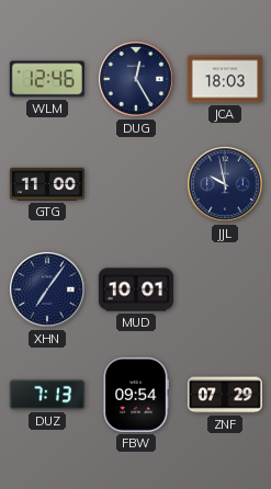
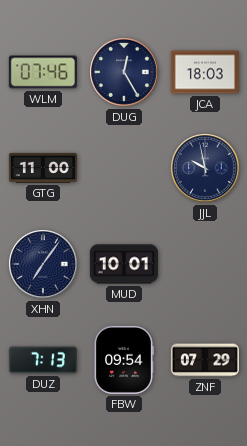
WLM: 12:46 -> 07:46 (43, 72)
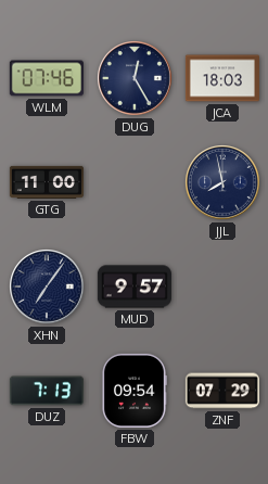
JJL: 9:58 -> 7:58 (224, 183)
MUD: 10:01 -> 9:57 (135, 286)
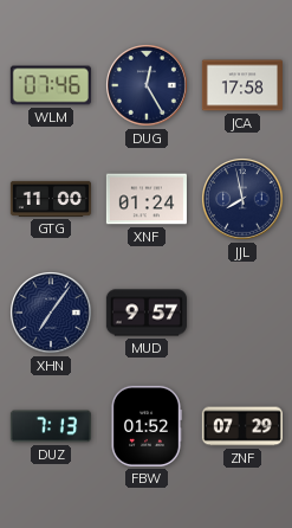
JCA: 18:03 -> 17:58 (242, 85)
XNF: none -> 01:24 (147, 199)
FBW: 09:54 -> 01:52 (147, 426)
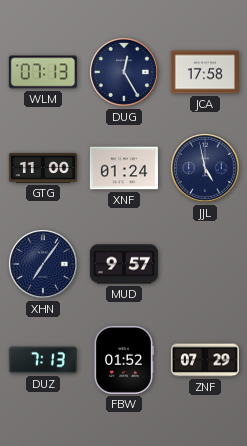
WLM: 07:46 -> 07:13 (43, 72)
JJL: 7:58 -> 4:58 (206, 169)
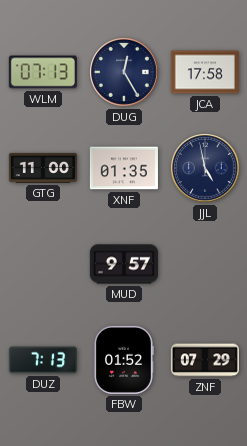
XNF: 01:24 -> 01:35 (124, 168)
XHN: 7:06 -> none (44, 265)
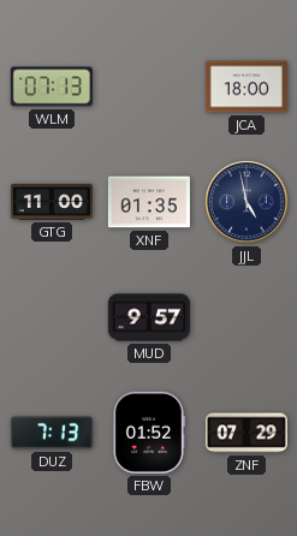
DUG: 12:25 -> none (125, 73)
JCA: 17:58 -> 18:00 (246, 87)
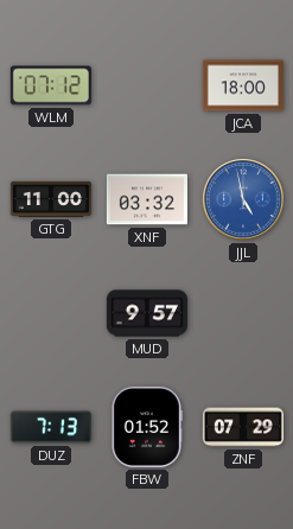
WLM: 07:13 -> 07:12 (51, 85)
XNF: 01:35 -> 03:32 (147, 199)
JJL dial: navy -> blue (244, 200)
